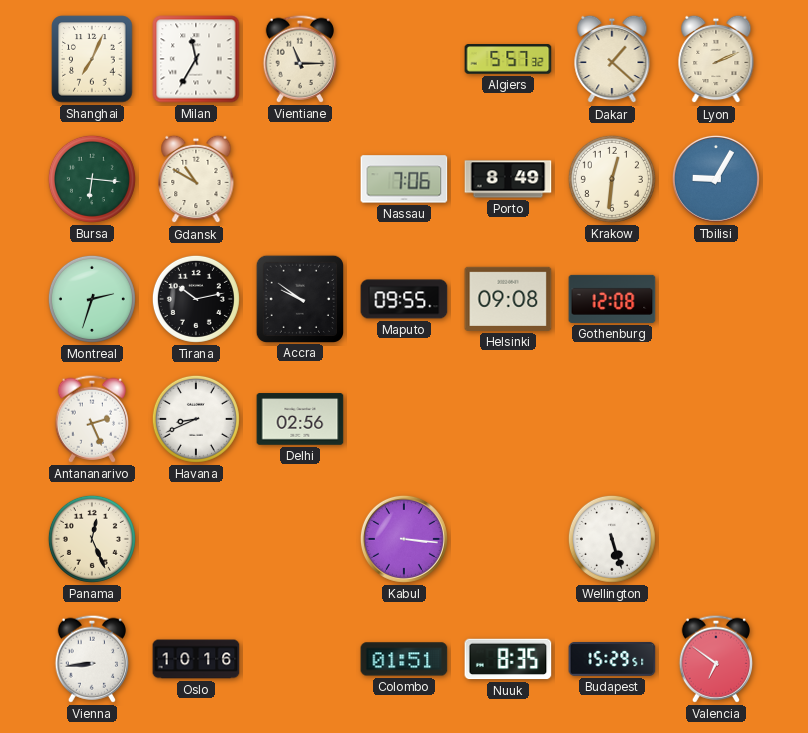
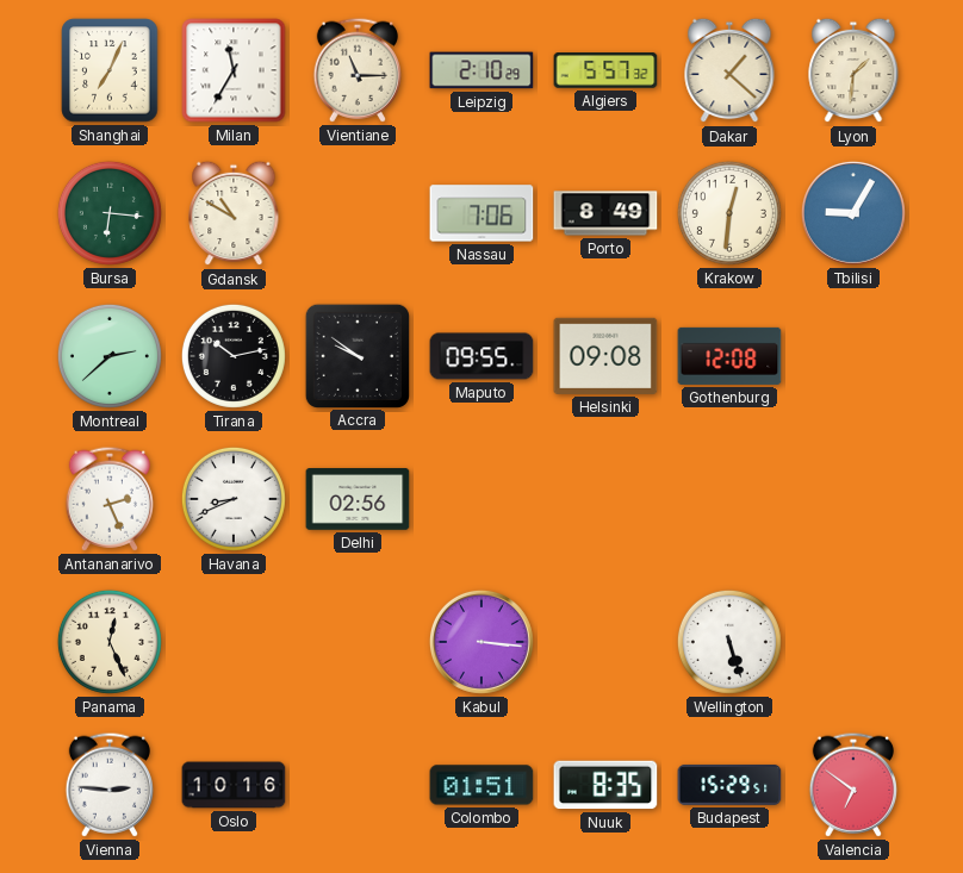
Leipzig: none -> 2:10 (481, 70)
Lyon: 2:11 -> 1:31 (853, 70)
Montreal: 2:33 -> 2:38 (110, 356)
Vienna: 8:44 -> 2:46 (108, 785)
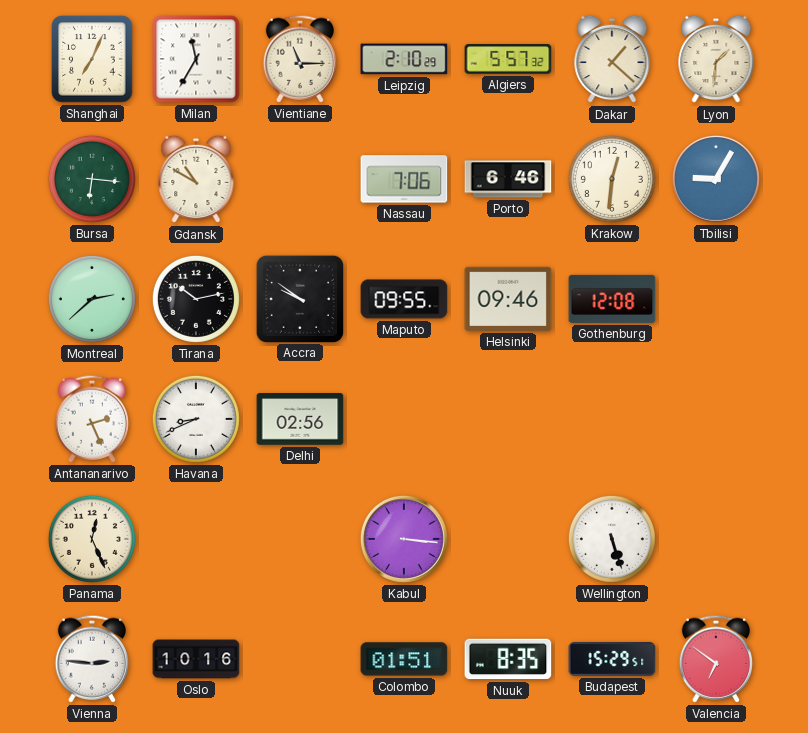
Porto: 8:49 -> 6:46 (508, 179)
Helsinki: 09:08 -> 09:46 (508, 299)
